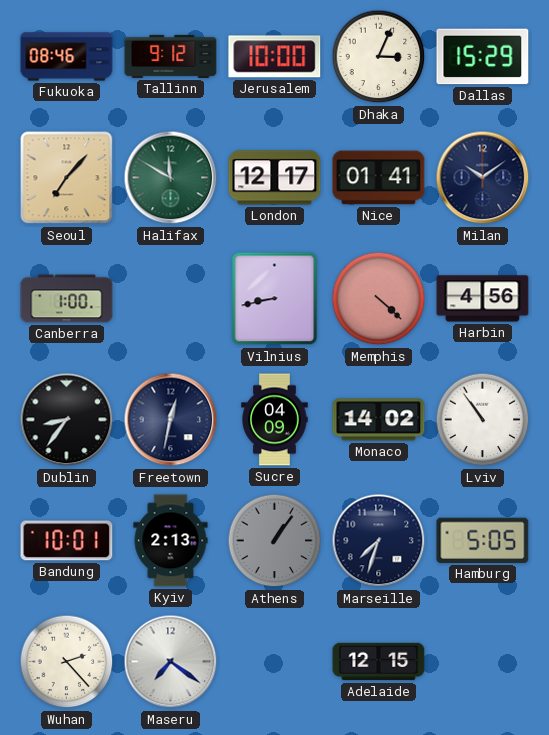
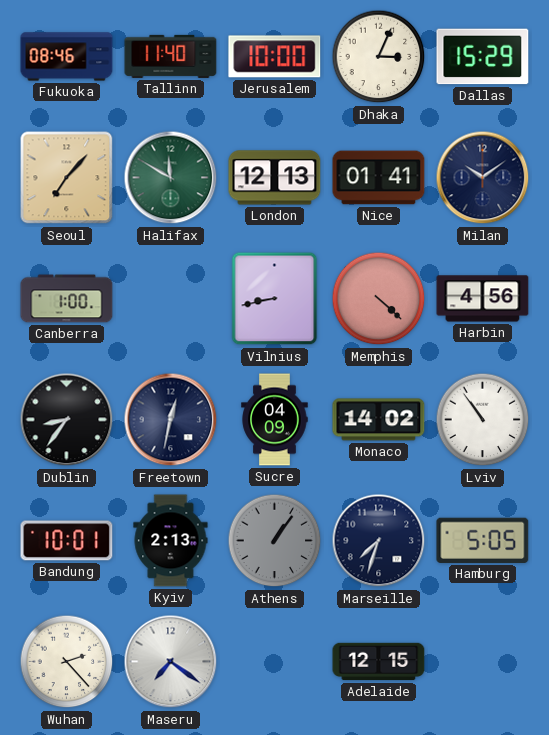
Tallinn: 9:12 -> 11:40 (171, 56)
London: 12:17 -> 12:13 (275, 178)
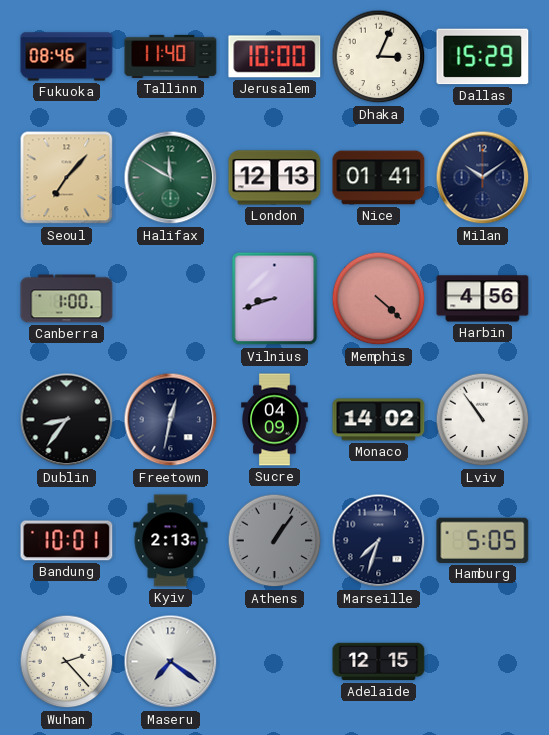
Vilnius: 8:43 -> 8:42 (275, 299)
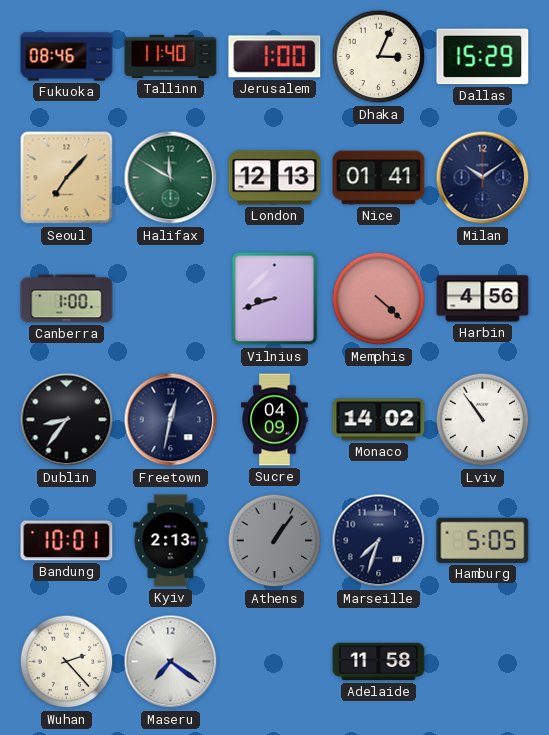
Jerusalem: 10:00 -> 1:00 (275, 57)
Adelaide: 12:15 -> 11:58 (379, 662)
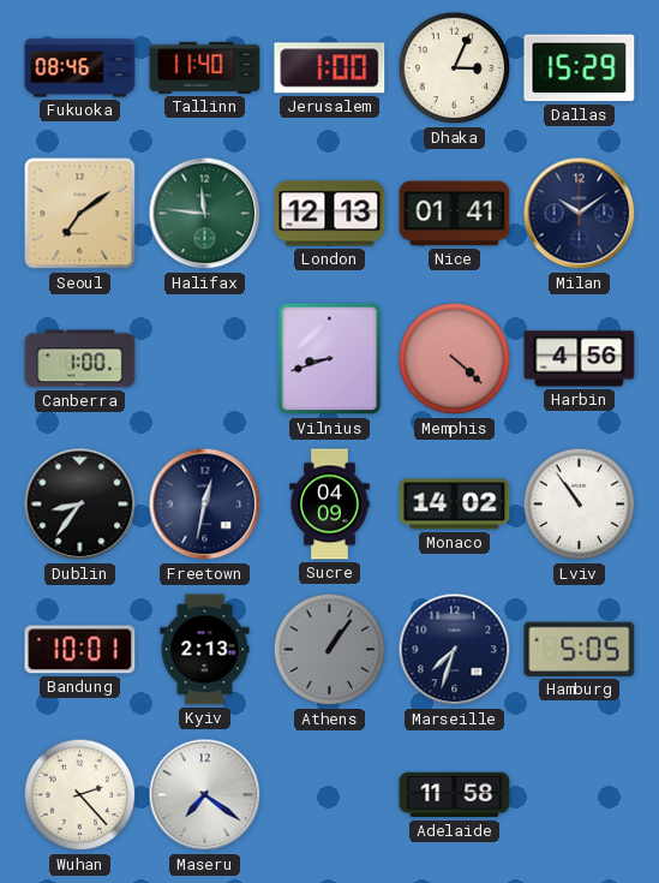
Seoul: 7:07 -> 7:09 (80, 214)
Halifax: 11:50 -> 11:46 (205, 214)
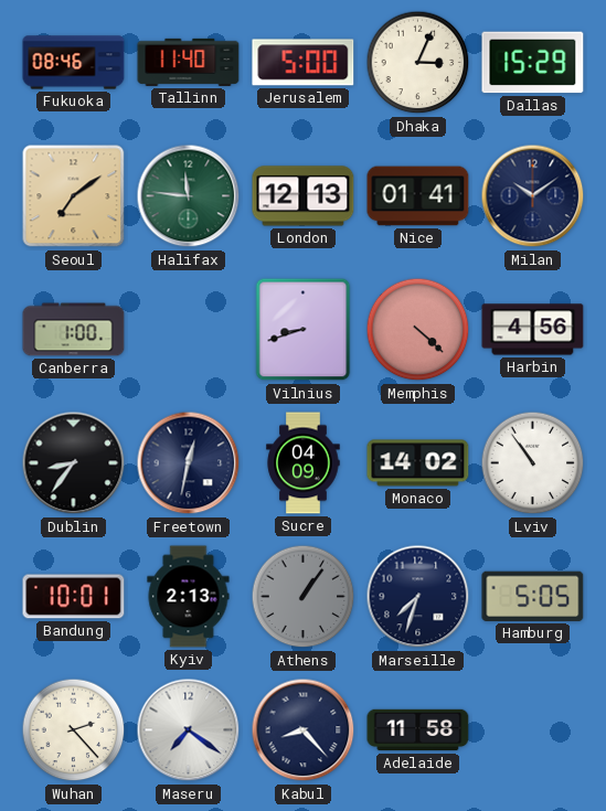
Jerusalem: 1:00 -> 5:00 (304, 63)
Kabul: none -> 8:23 (304, 730)
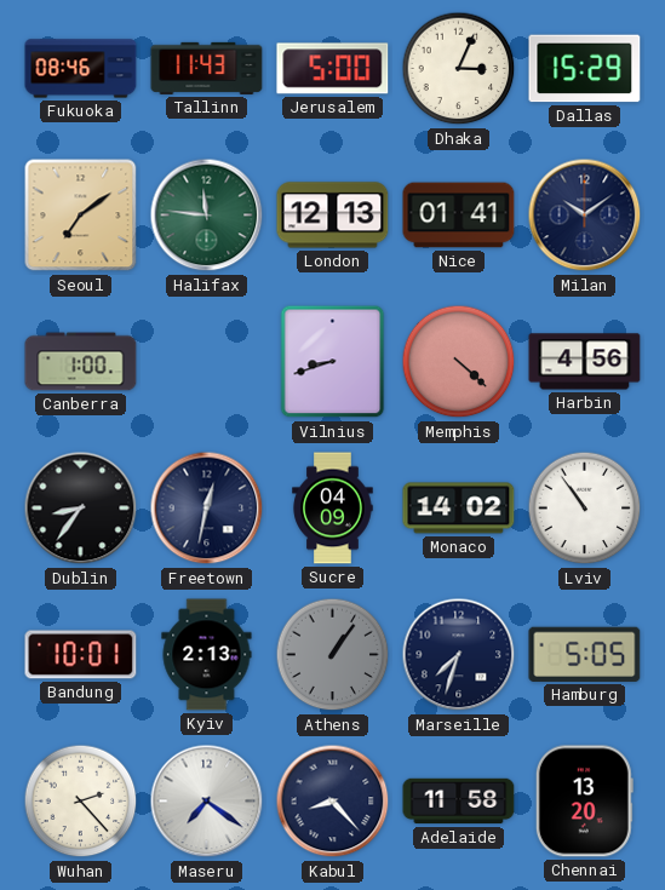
Tallinn: 11:40 -> 11:43 (207, 68)
Chennai: none -> 13:20 (584, 802)
